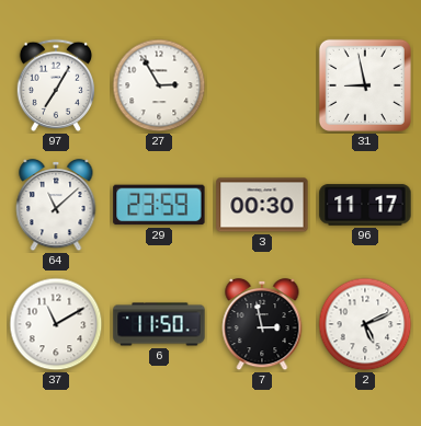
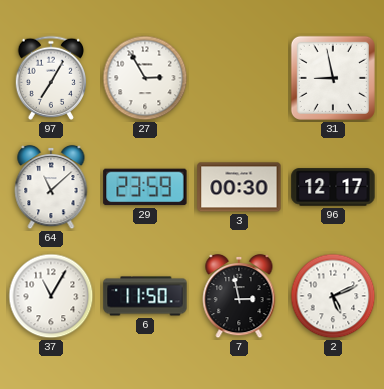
96: 11:17 -> 12:17 (333, 187)
37: 11:10 -> 11:05 (51, 296)
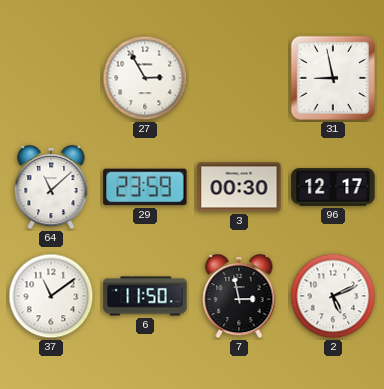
97: 7:05 -> none (50, 78)
37: 11:05 -> 11:09 (51, 296)
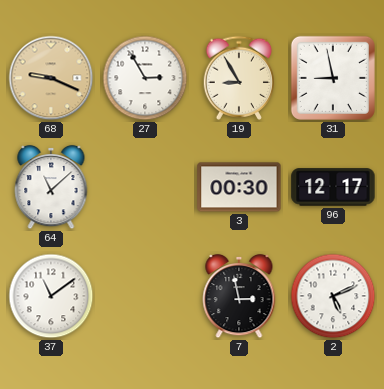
68: none -> 9:19 (51, 78)
19: none -> 8:55 (238, 78)
29: 23:59 -> none (145, 187)
6: 11:50 -> none (145, 296)
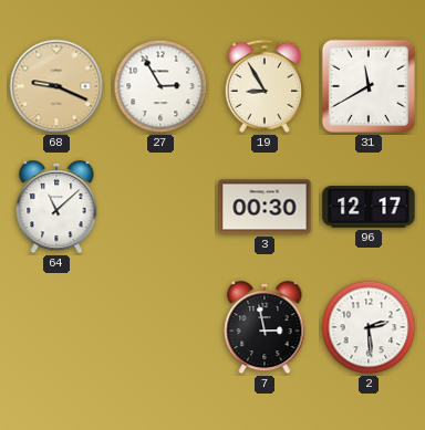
31: 8:58 -> 11:40 (369, 86)
37: 11:09 -> none (51, 296)
2: 5:11 -> 2:29 (369, 327)
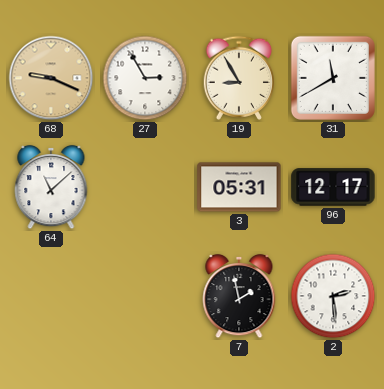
3: 00:30 -> 05:31 (239, 187)
7: 2:58 -> 1:58 (239, 296)
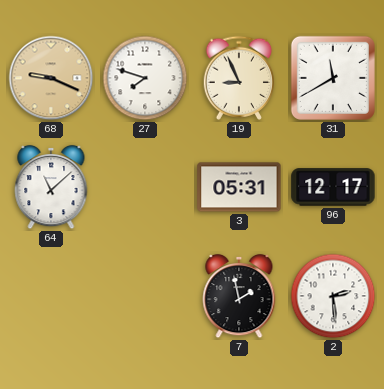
27: 2:55 -> 7:48 (145, 78)
19: 8:55 -> 8:56 (238, 78)
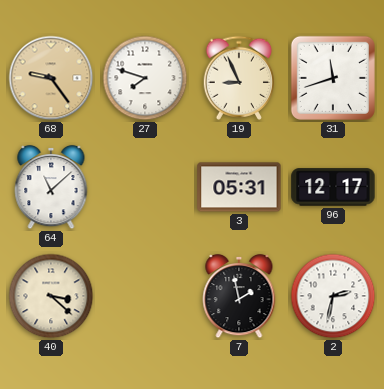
68: 9:19 -> 9:24 (51, 78)
31: 11:40 -> 11:42 (333, 78)
40: none -> 3:22 (51, 296)
2: 2:29 -> 2:32 (333, 296)
